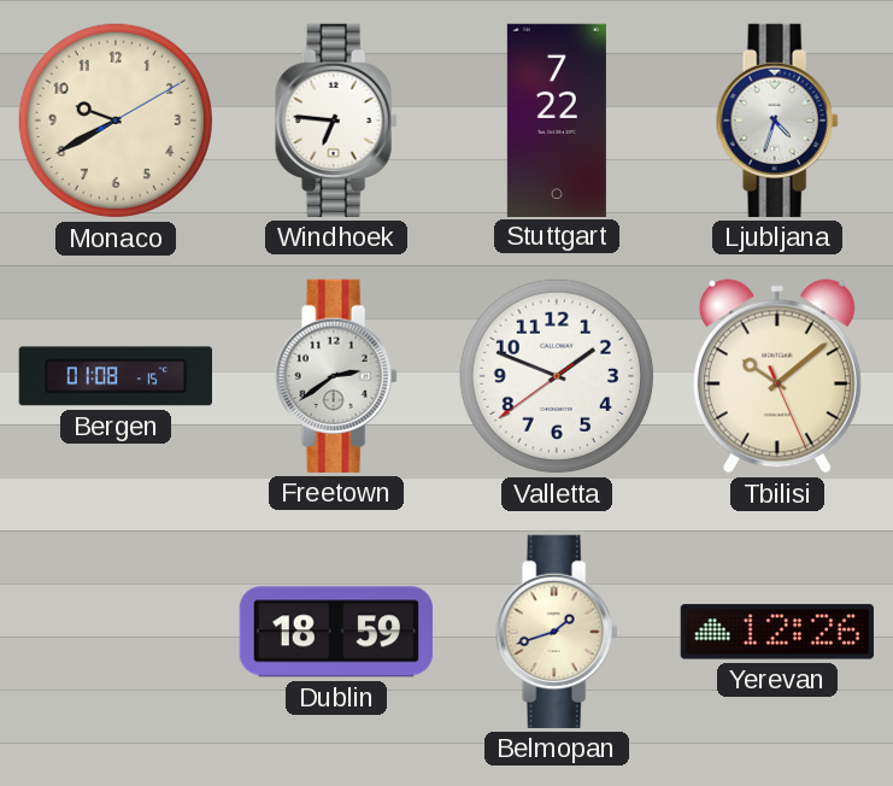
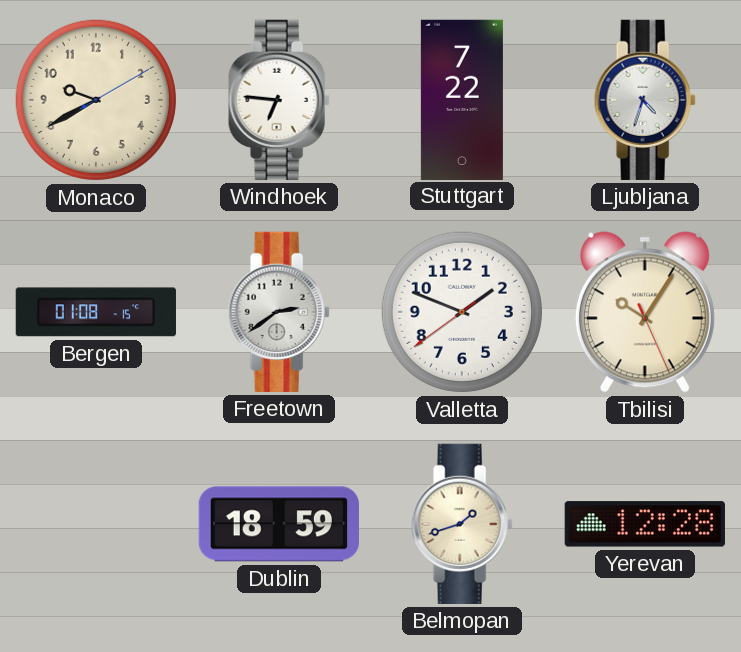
Tbilisi: 10:08 -> 10:05 (645, 312)
Yerevan: 12:26 -> 12:28 (645, 524)
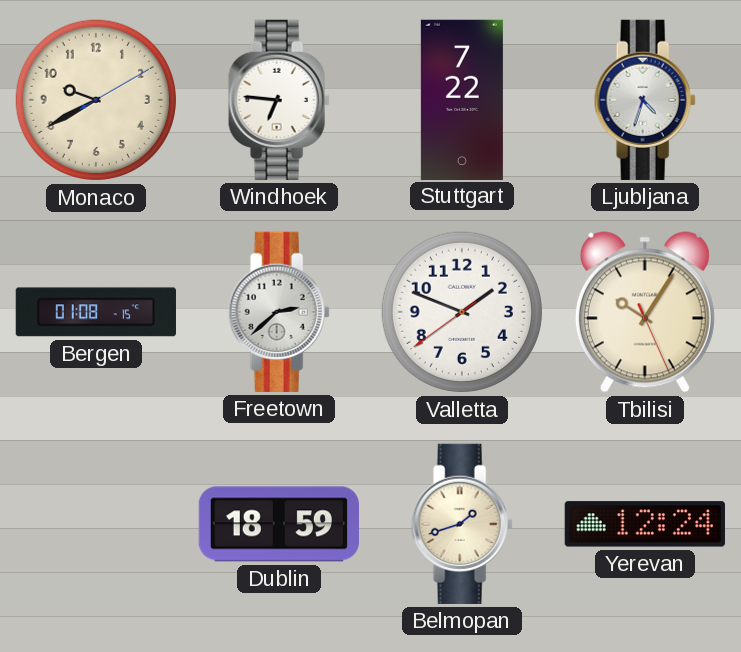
Freetown: 2:39 -> 2:38 (279, 312)
Yerevan: 12:28 -> 12:24 (645, 524)
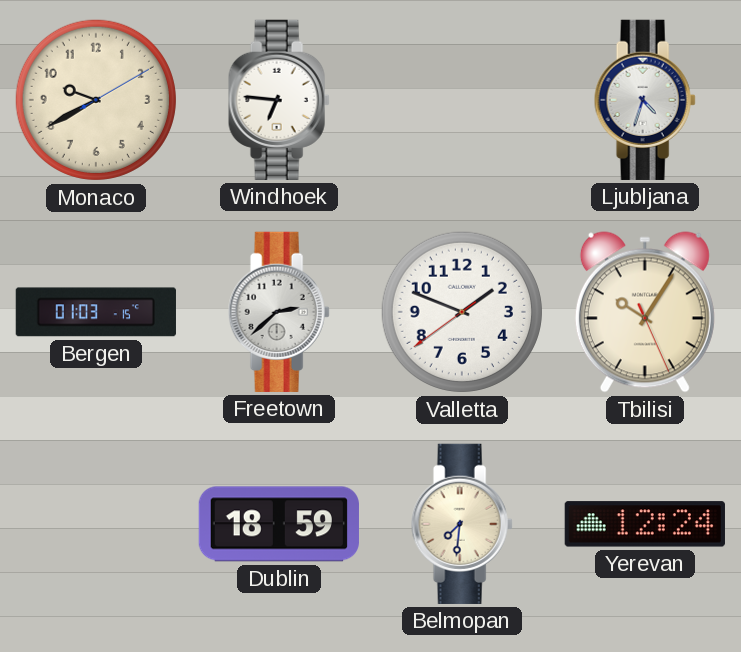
Stuttgart: 7:22 -> none (462, 99)
Bergen: 01:08 -> 01:03 (96, 312)
Belmopan: 1:42 -> 7:31 (462, 524)
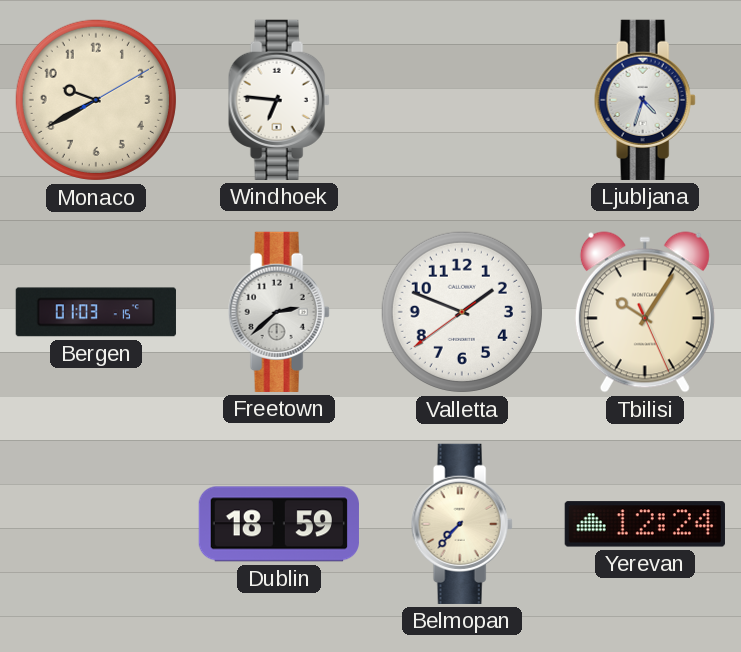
Belmopan: 7:31 -> 7:37 (462, 524)
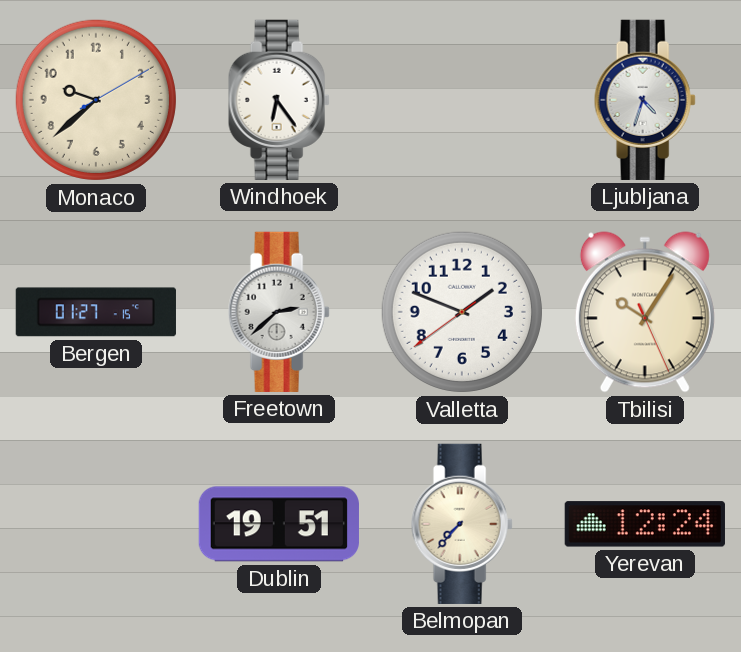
Monaco: 9:40 -> 9:38 (96, 100)
Windhoek: 6:46 -> 6:24 (279, 100)
Bergen: 01:03 -> 01:27 (96, 312)
Dublin: 18:59 -> 19:51 (279, 524)
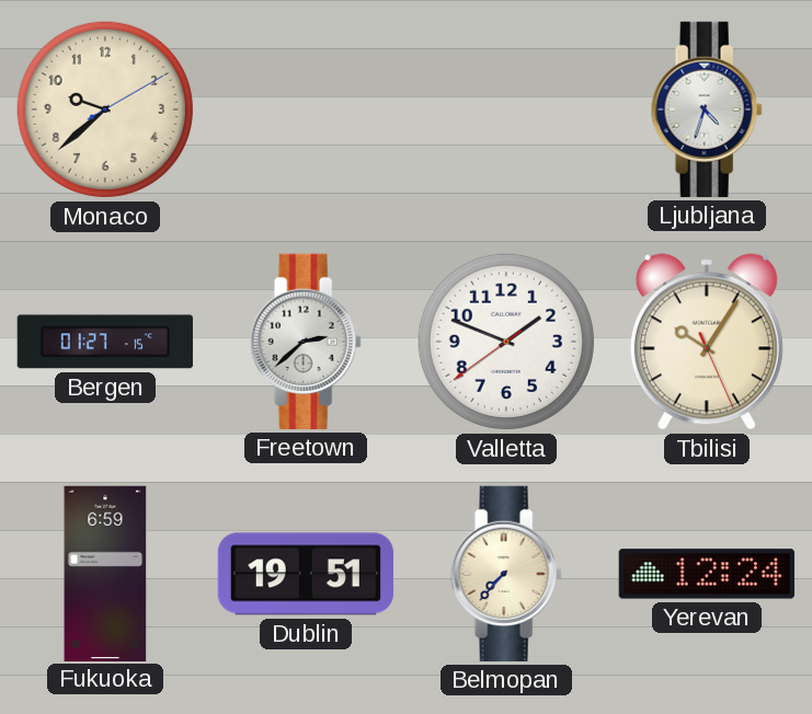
Windhoek: 6:24 -> none (279, 100)
Fukuoka: none -> 6:59 (105, 573)
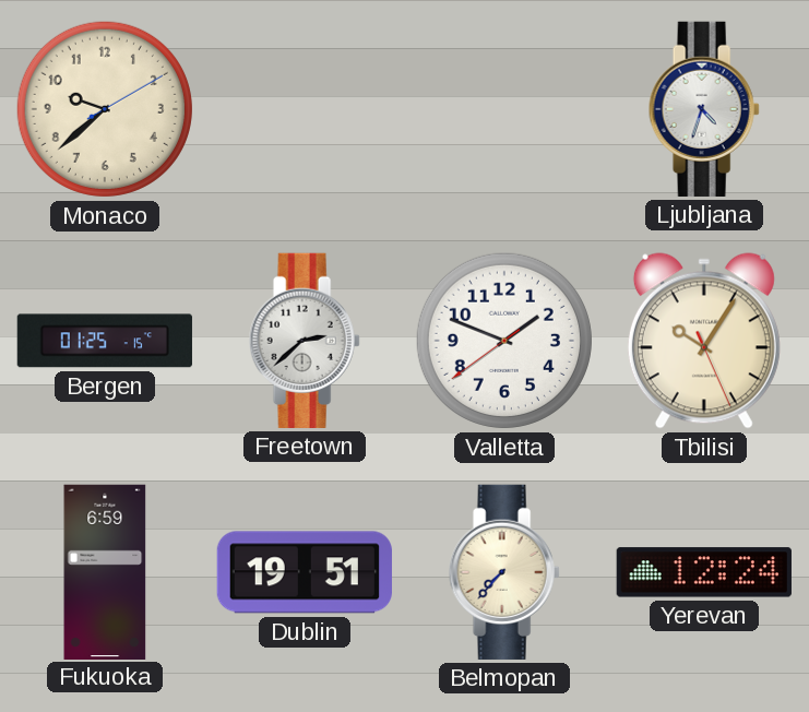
Bergen: 01:27 -> 01:25 (105, 341)
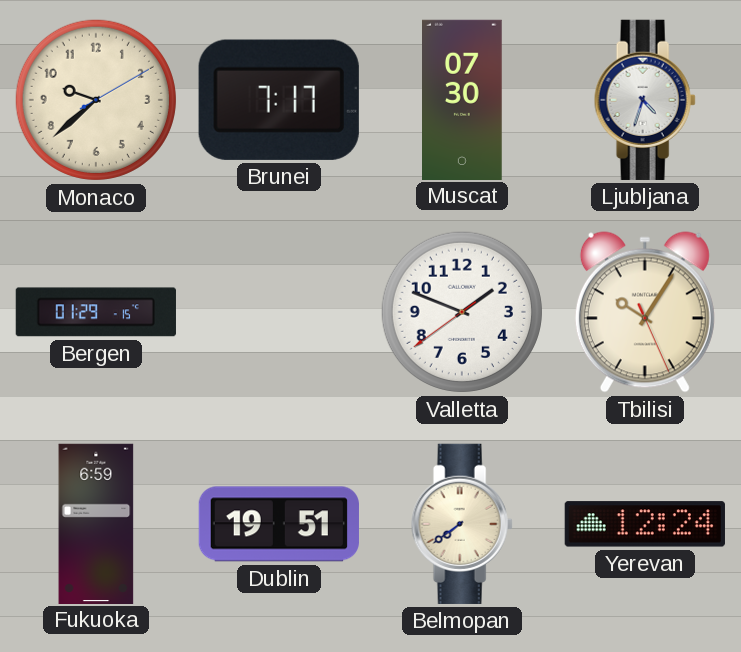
Brunei: none -> 7:17 (279, 100)
Muscat: none -> 07:30 (463, 99)
Bergen: 01:25 -> 01:29 (96, 312)
Freetown: 2:38 -> none (305, 341)
Belmopan: 7:37 -> 7:39 (462, 524)
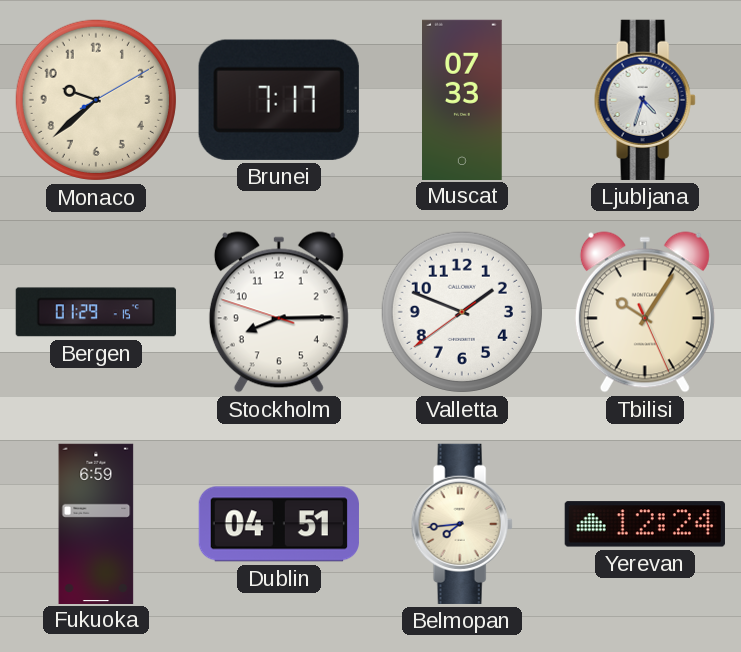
Muscat: 07:30 -> 07:33 (463, 99)
Stockholm: none -> 8:14 (279, 312)
Dublin: 19:51 -> 04:51 (279, 524)
Belmopan: 7:39 -> 7:44 (462, 524)
